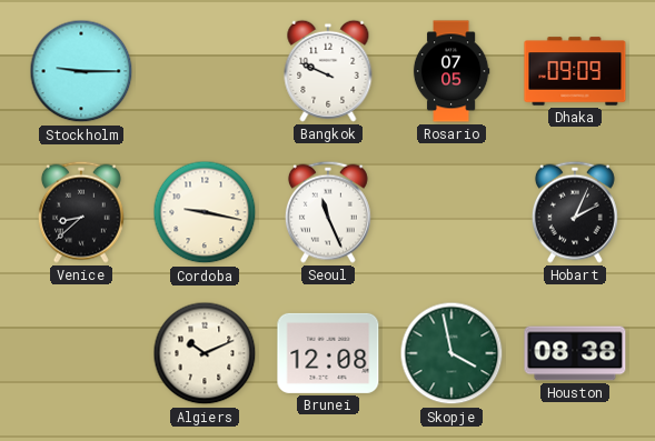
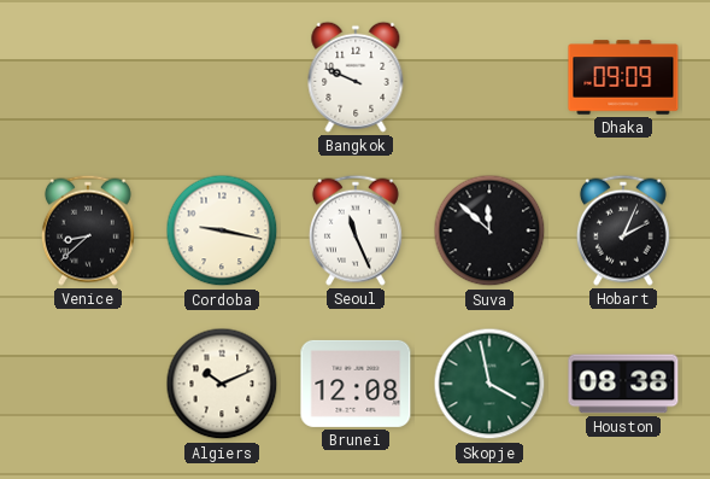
Stockholm: 9:15 -> none (81, 71)
Rosario: 07:05 -> none (451, 71)
Suva: none -> 11:52 (489, 230)
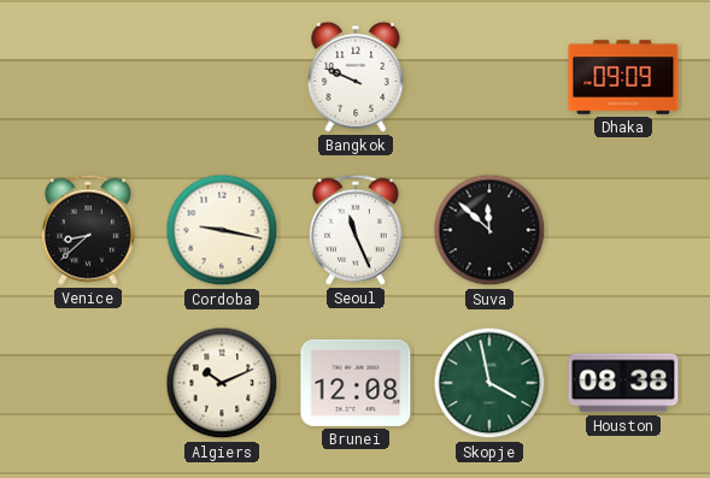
Hobart: 2:04 -> none (623, 230)
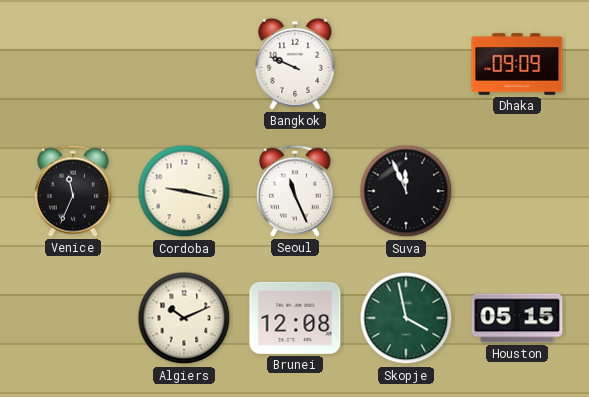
Venice: 8:38 -> 11:34 (73, 191)
Suva: 11:52 -> 11:56 (406, 191)
Houston: 08:38 -> 05:15 (517, 318)
